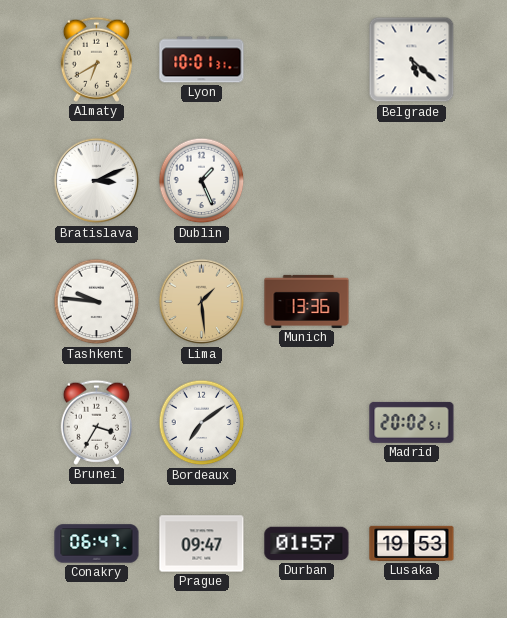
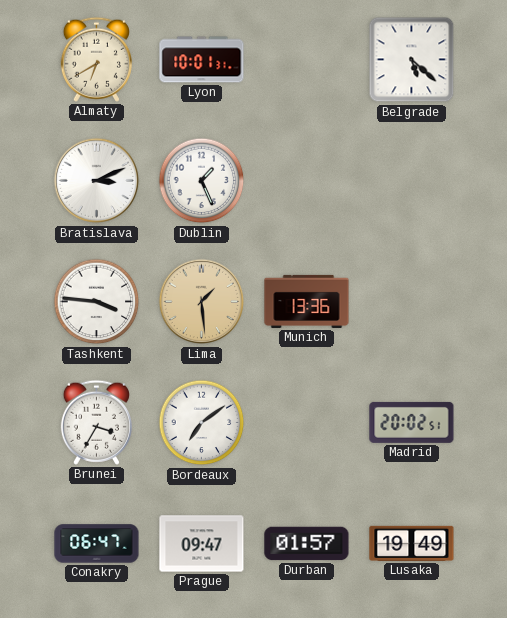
Tashkent: 9:46 -> 3:46 (97, 302)
Lusaka: 19:53 -> 19:49 (412, 543)
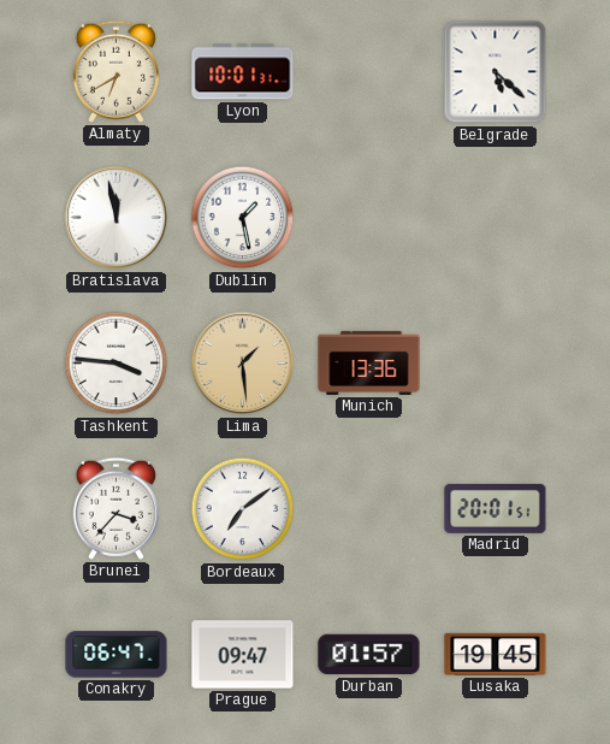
Bratislava: 3:11 -> 11:58 (117, 218)
Dublin: 1:26 -> 1:28 (243, 218)
Brunei: 3:35 -> 3:37 (116, 508)
Madrid: 20:02 -> 20:01 (496, 508)
Lusaka: 19:49 -> 19:45 (496, 654)
